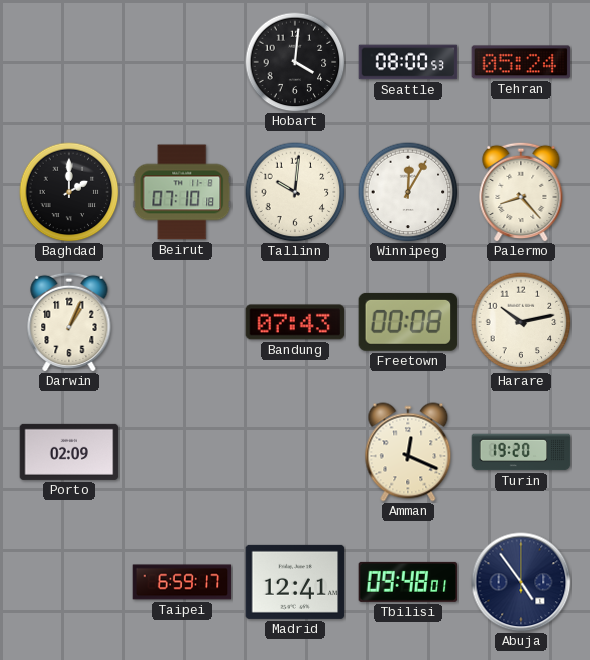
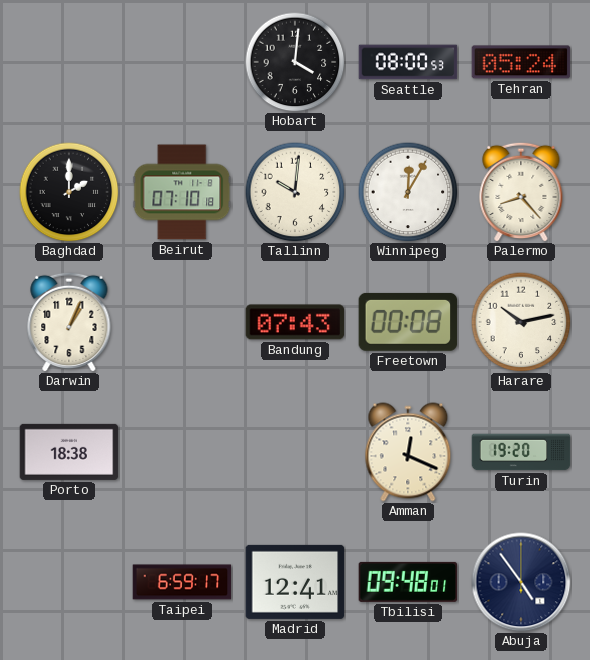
Porto: 02:09 -> 18:38 (69, 452)
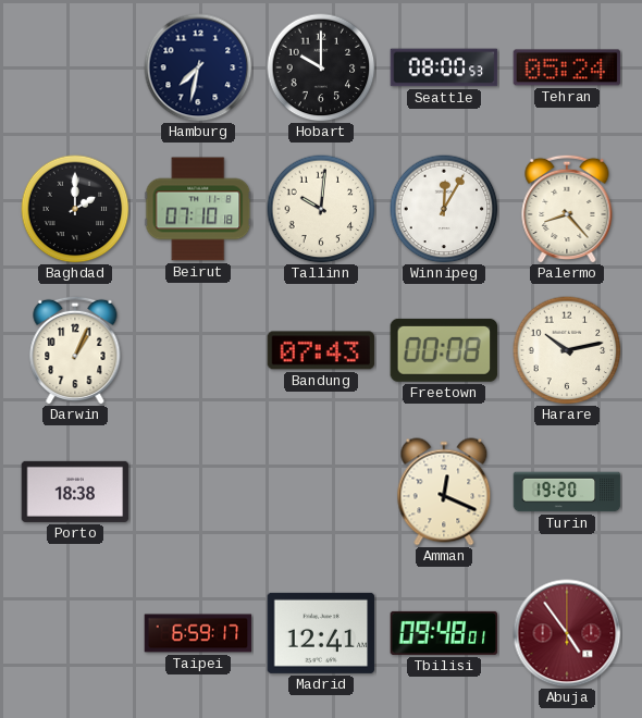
Hamburg: none -> 7:32 (198, 67)
Hobart: 4:01 -> 10:00 (321, 67)
Abuja dial: navy -> burgundy (567, 633)
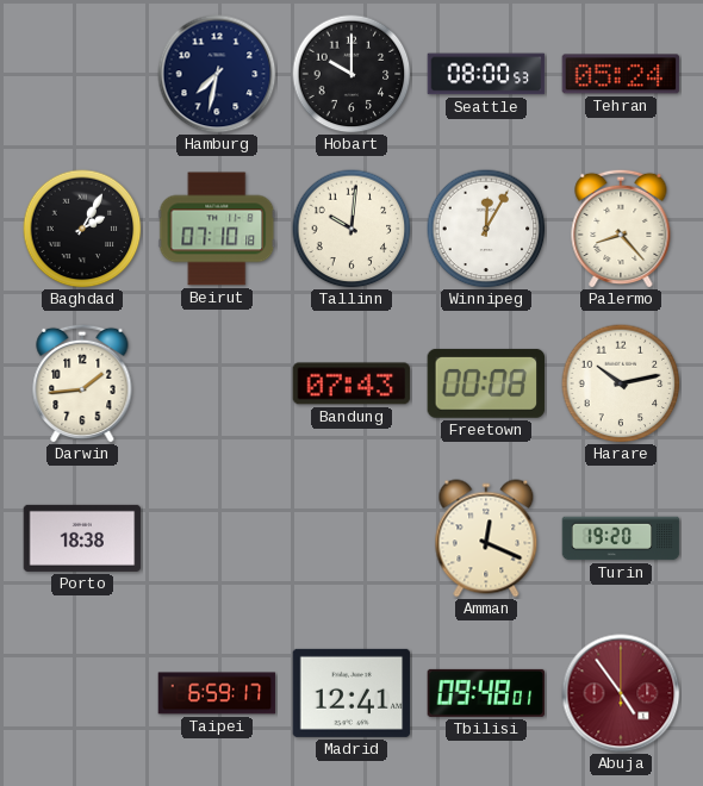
Baghdad: 2:00 -> 2:05 (82, 229)
Darwin: 1:04 -> 1:44 (82, 383)
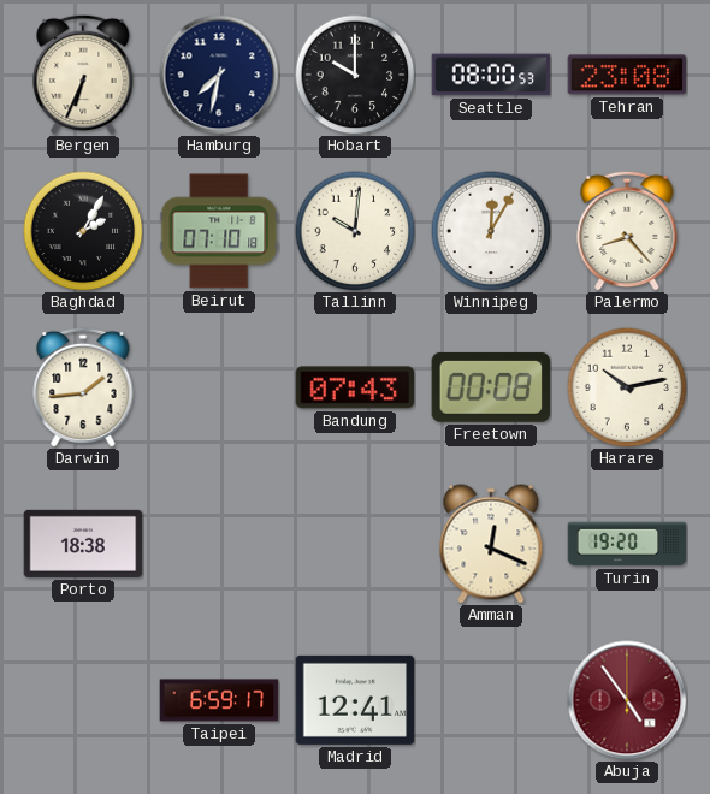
Bergen: none -> 6:34 (83, 75)
Tehran: 05:24 -> 23:08 (627, 75)
Tbilisi: 09:48 -> none (486, 693)
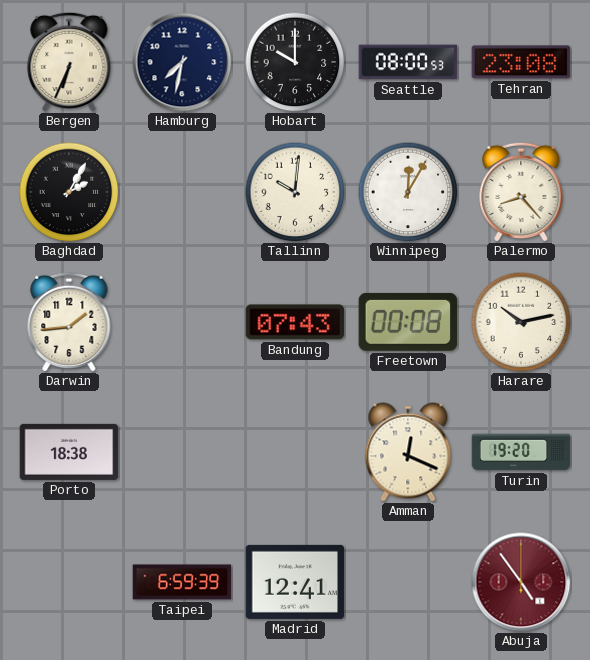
Beirut: 07:10 -> none (219, 231)
Taipei: 6:59:17 -> 6:59:39 (182, 582)
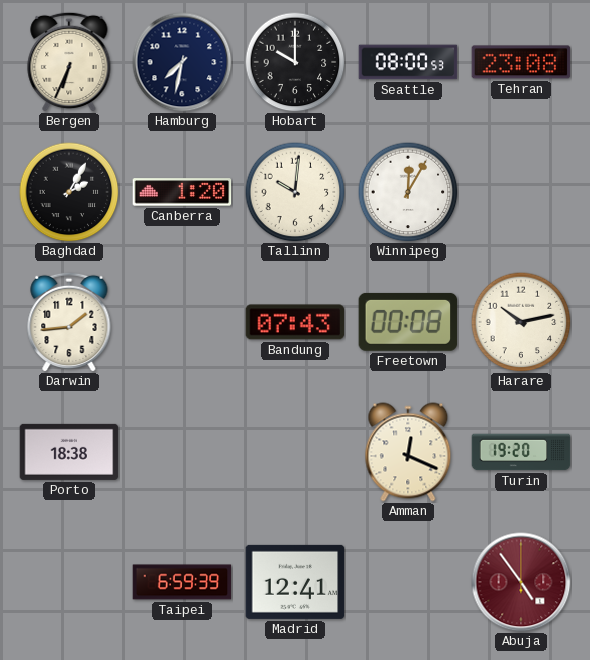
Canberra: none -> 1:20 (182, 192)
Palermo: 8:23 -> none (521, 192)
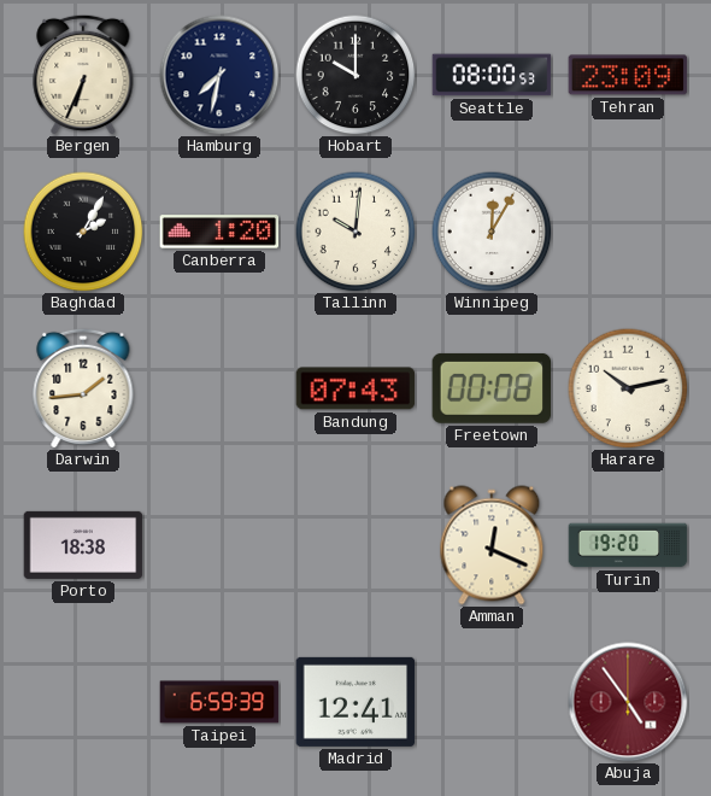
Tehran: 23:08 -> 23:09 (628, 75)
